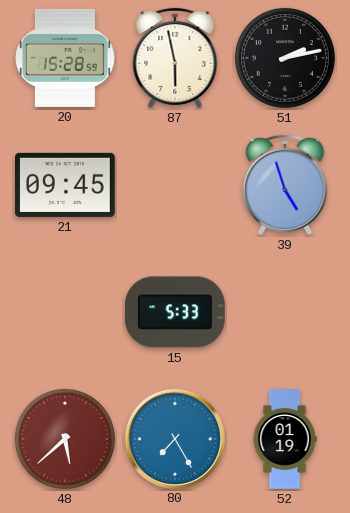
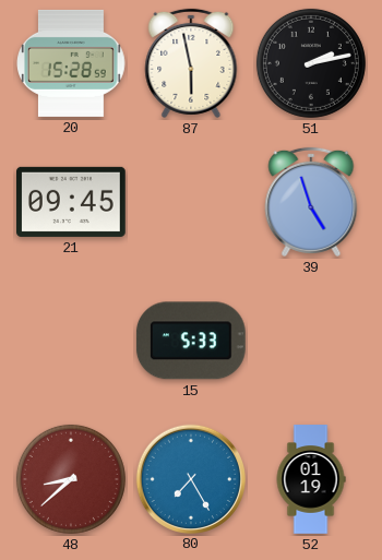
48: 5:38 -> 8:38 (71, 479)
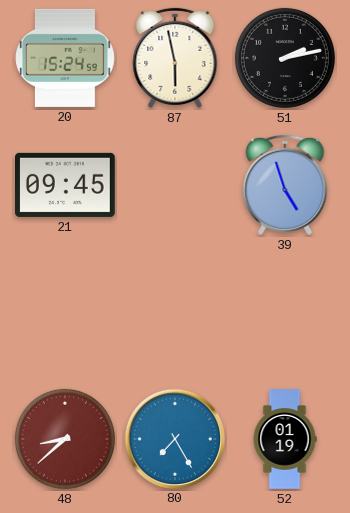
20: 15:28 -> 15:24 (66, 58)
15: 5:33 -> none (191, 341)
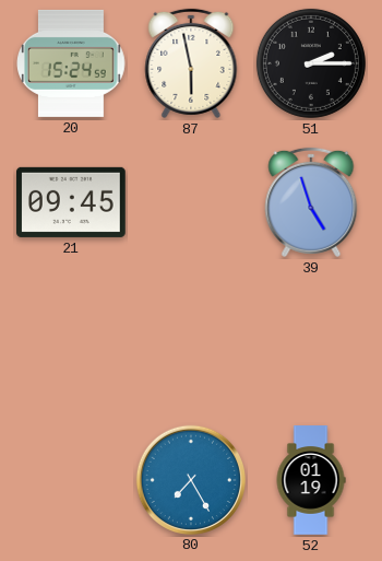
51: 2:13 -> 2:15 (311, 63)
48: 8:38 -> none (65, 439)
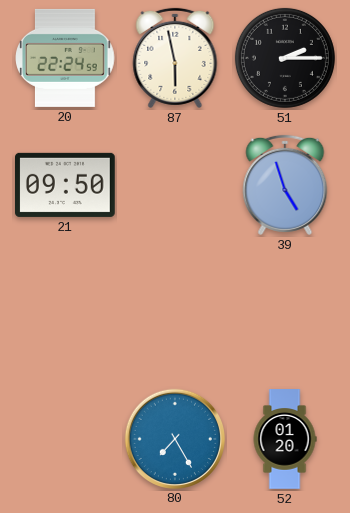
20: 15:24 -> 22:24 (66, 58)
21: 09:45 -> 09:50 (66, 185)
52: 01:19 -> 01:20 (285, 439)
